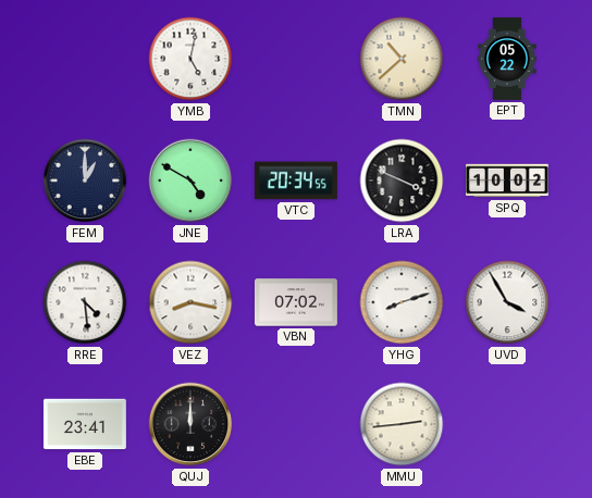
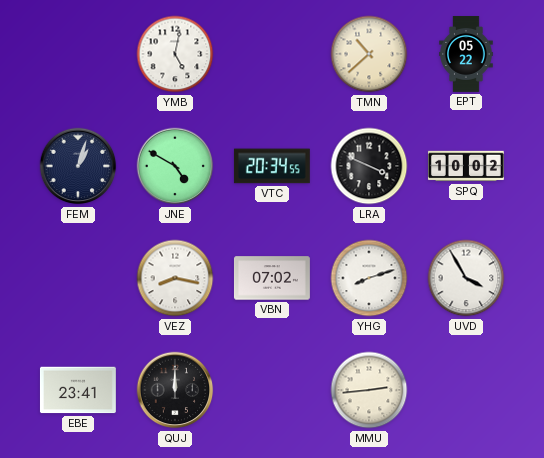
FEM: 1:00 -> 1:03 (78, 166)
RRE: 4:29 -> none (85, 302)
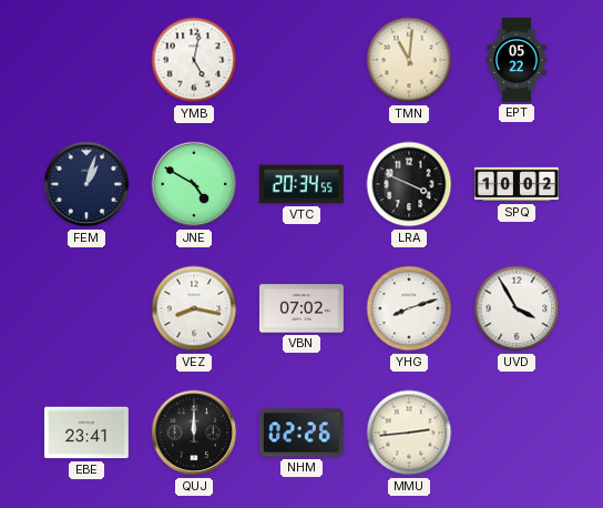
TMN: 10:38 -> 11:01 (409, 60)
NHM: none -> 02:26 (301, 433)
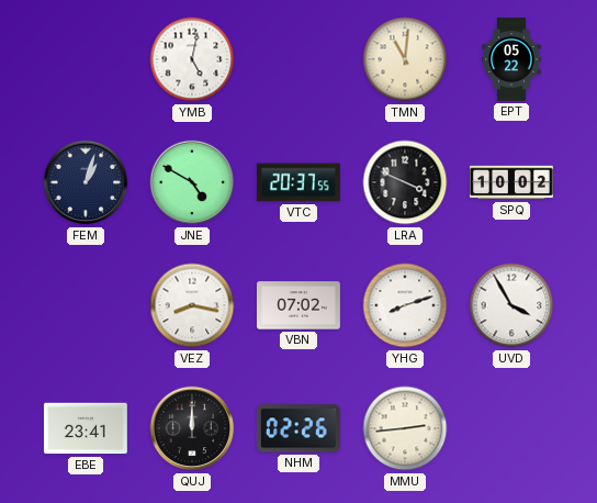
VTC: 20:34 -> 20:37 (298, 182)
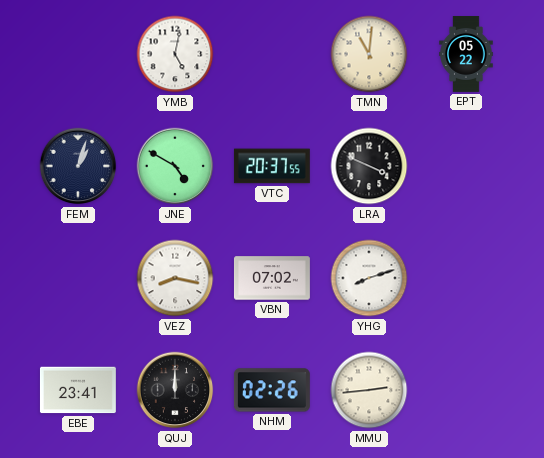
SPQ: 10:02 -> none (511, 182)
UVD: 3:55 -> none (511, 305)
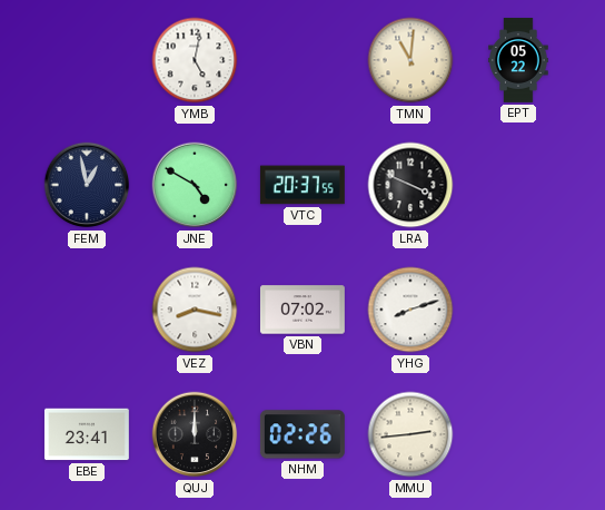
FEM: 1:03 -> 12:58 (87, 185)
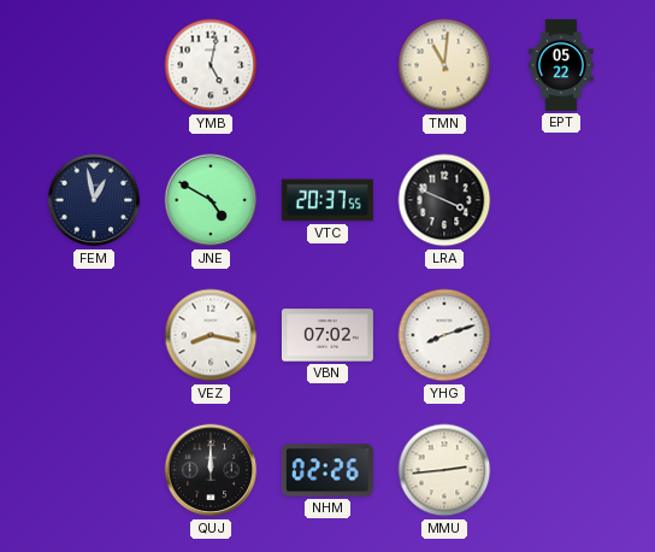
EBE: 23:41 -> none (87, 434)
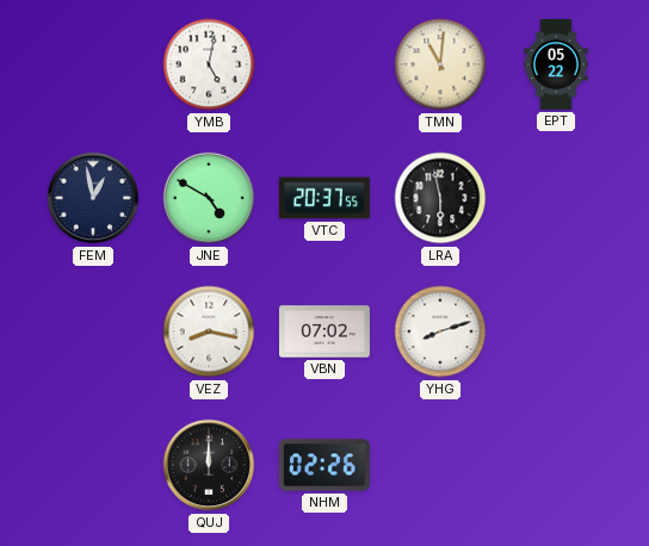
LRA: 3:49 -> 5:58 (440, 198)
MMU: 2:44 -> none (444, 470)
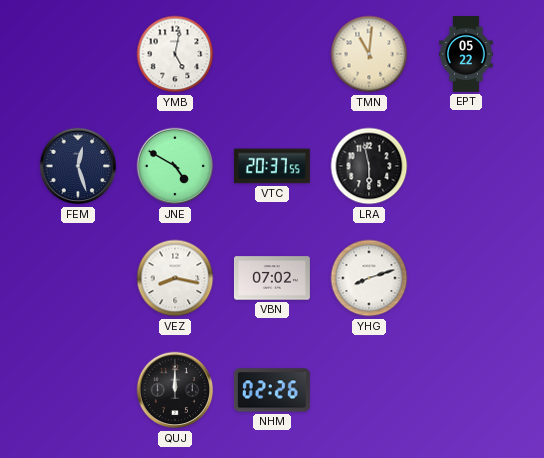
FEM: 12:58 -> 12:27 (78, 166)
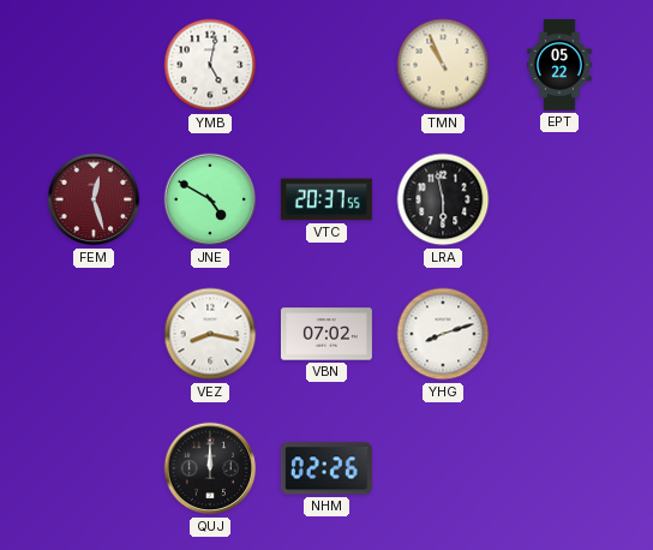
TMN: 11:01 -> 10:56 (443, 65)
FEM dial: navy -> burgundy (94, 199)
